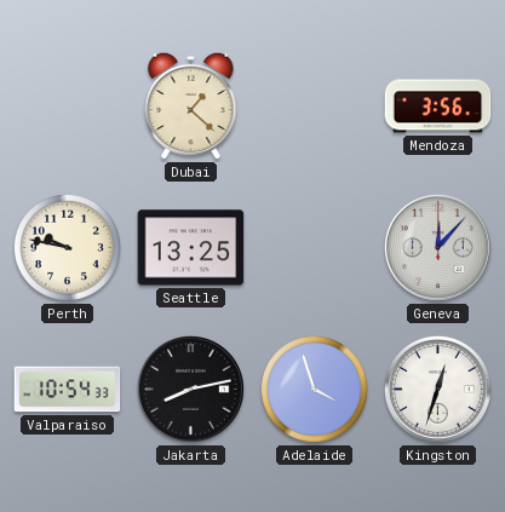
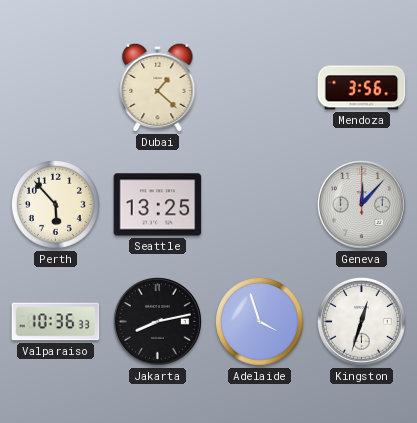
Perth: 9:47 -> 5:53 (55, 204)
Valparaiso: 10:54 -> 10:36 (56, 322)
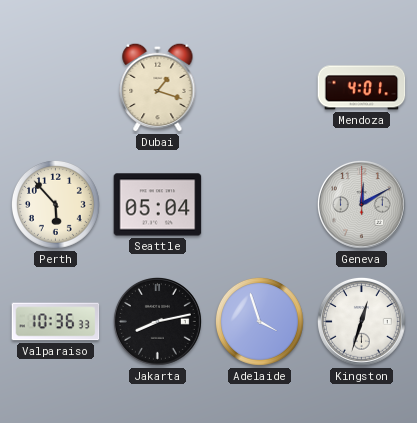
Dubai: 1:22 -> 1:18 (158, 87)
Mendoza: 3:56 -> 4:01 (362, 88)
Seattle: 13:25 -> 05:04 (158, 205)
Geneva: 12:07 -> 12:10 (362, 205)
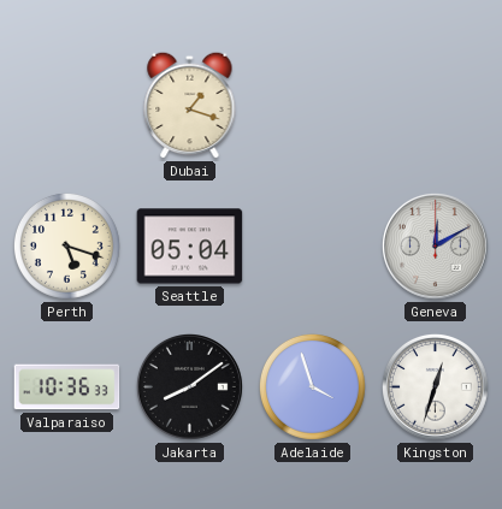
Mendoza: 4:01 -> none (362, 88)
Perth: 5:53 -> 5:18 (66, 245)
Jakarta: 8:13 -> 8:09 (190, 387)
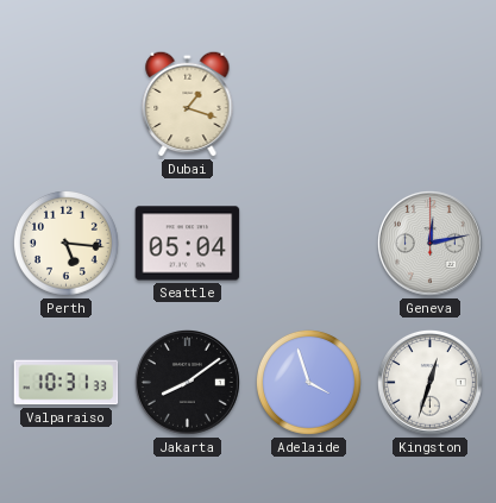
Perth: 5:18 -> 5:16 (65, 243)
Geneva: 12:10 -> 12:13 (431, 244)
Valparaiso: 10:36 -> 10:31 (67, 383)
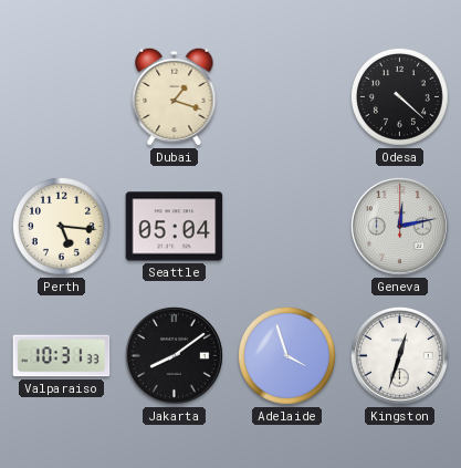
Odesa: none -> 4:22 (399, 96)
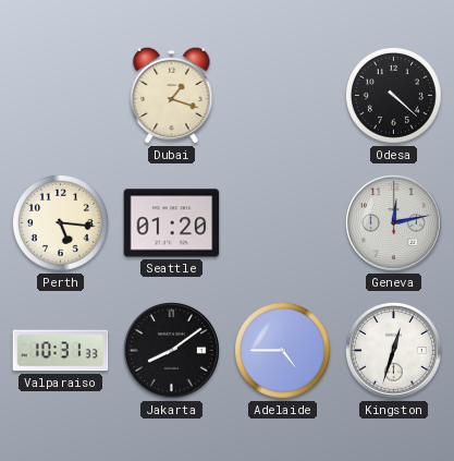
Seattle: 05:04 -> 01:20 (172, 223)
Adelaide: 3:57 -> 4:45 (282, 350)
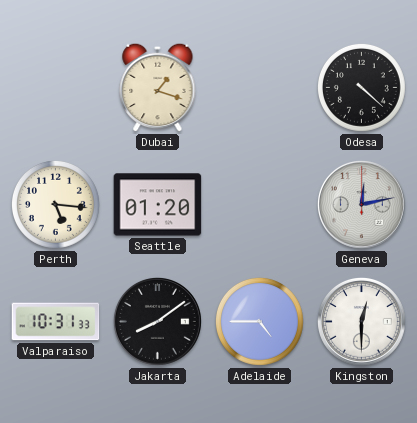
Kingston: 12:33 -> 12:30 (362, 322)
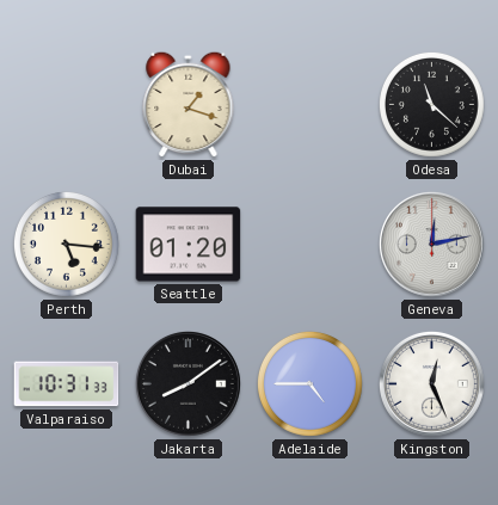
Odesa: 4:22 -> 11:22 (431, 104)
Kingston: 12:30 -> 12:26 (432, 384)
